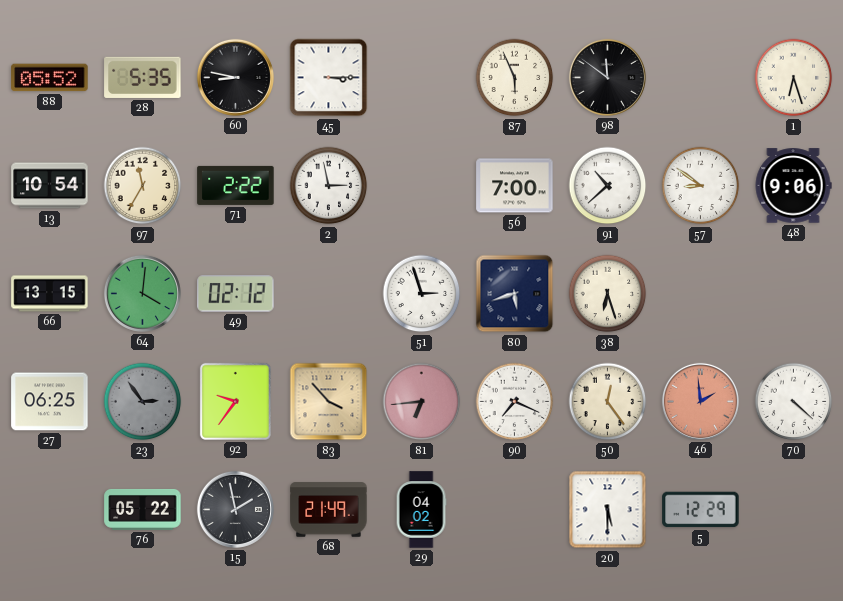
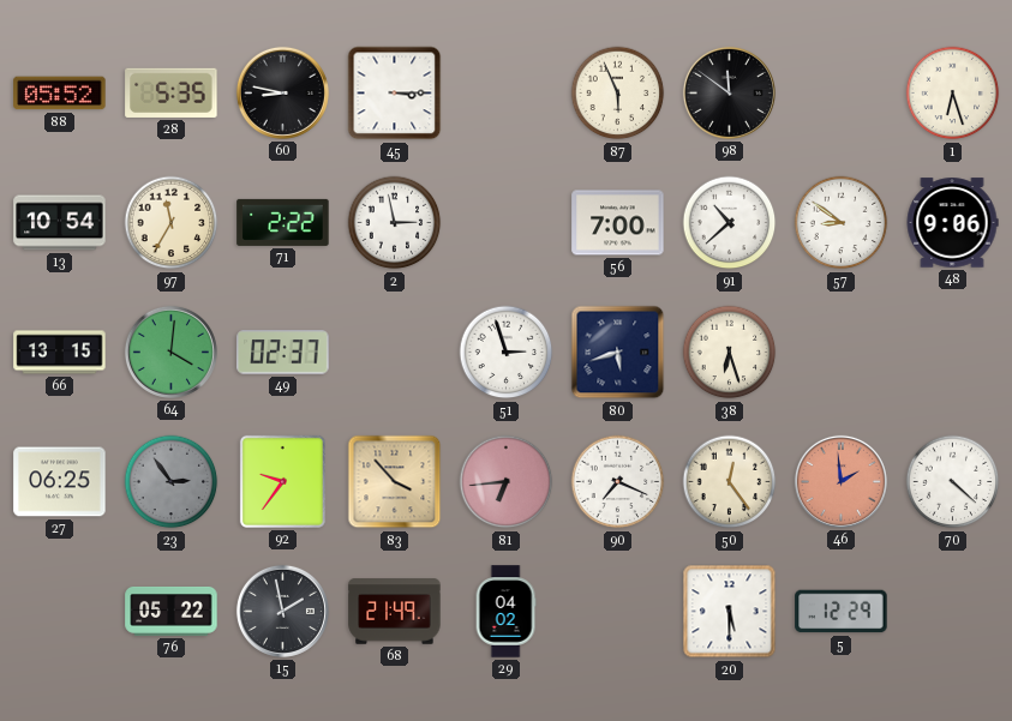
49: 02:12 -> 02:37 (283, 353)
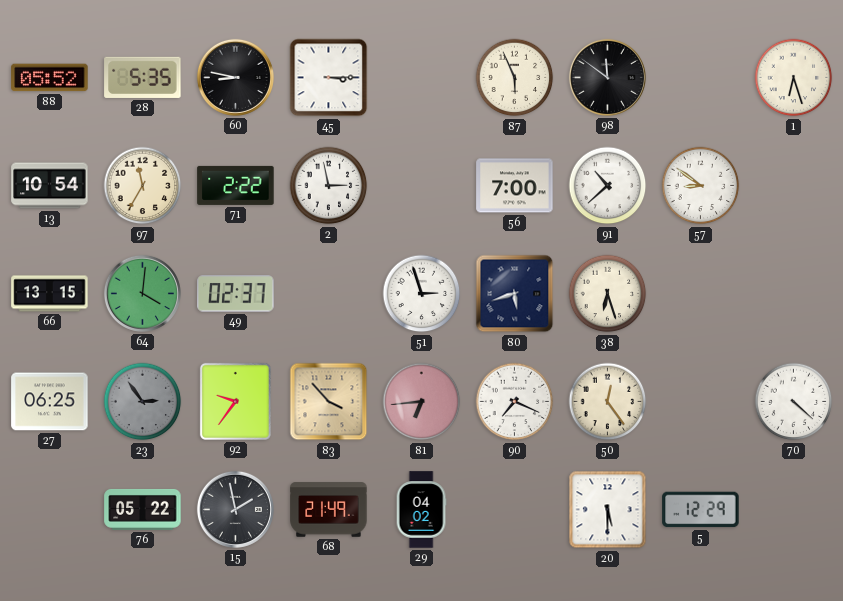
48: 9:06 -> none (952, 223)
46: 1:59 -> none (840, 481)
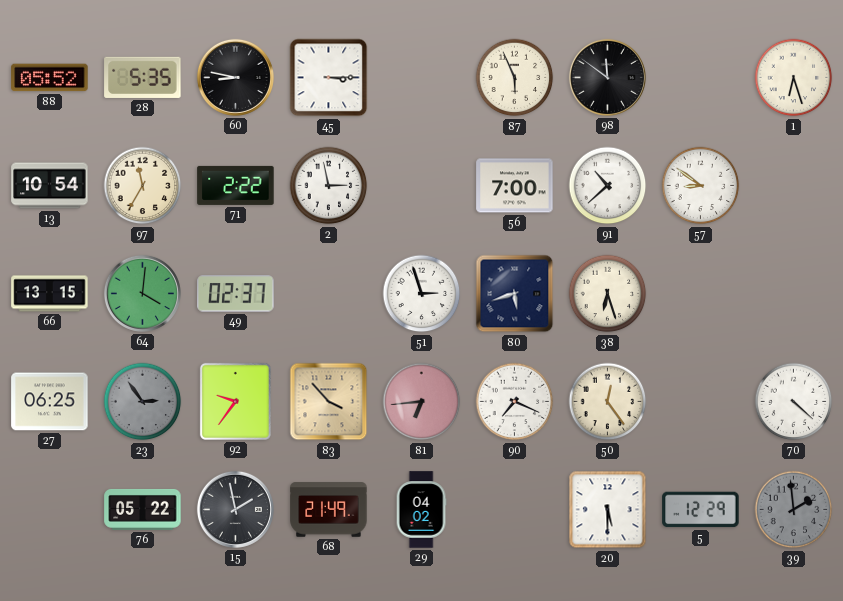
39: none -> 1:59 (794, 510)
